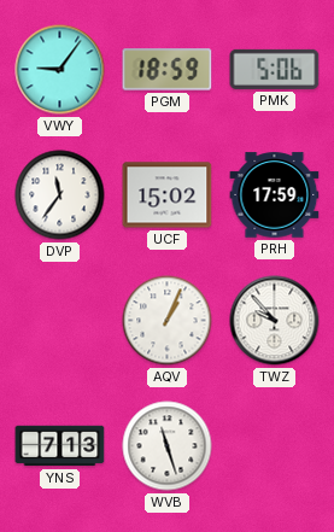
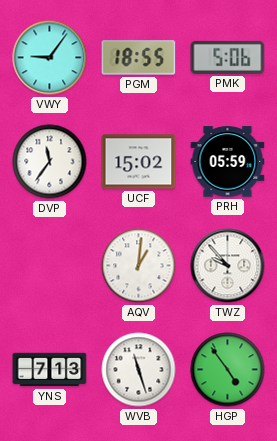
PGM: 18:59 -> 18:55 (139, 58)
PRH: 17:59 -> 05:59 (228, 162)
AQV: 1:04 -> 1:01 (139, 266)
HGP: none -> 4:54 (228, 370)
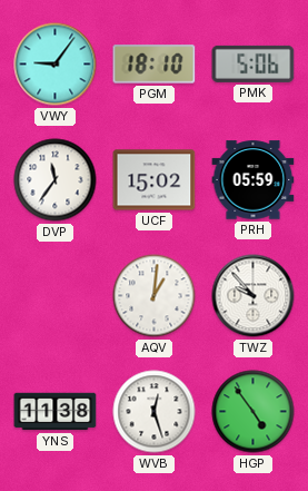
PGM: 18:55 -> 18:10 (155, 65)
YNS: 7:13 -> 11:38 (56, 412)
WVB: 11:27 -> 12:27 (155, 412)
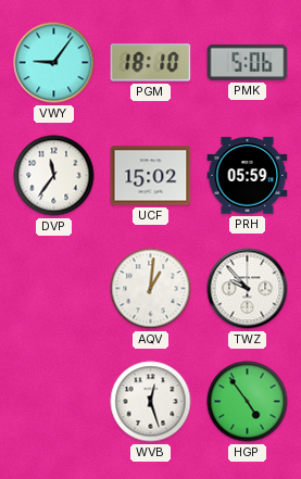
YNS: 11:38 -> none (56, 412)
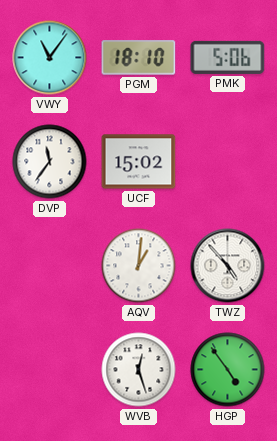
VWY: 9:06 -> 11:06 (50, 58)
PRH: 05:59 -> none (248, 176)
TWZ: 9:53 -> 4:53 (228, 266)
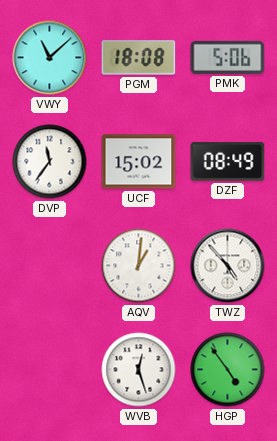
VWY: 11:06 -> 11:08 (50, 58)
PGM: 18:10 -> 18:08 (139, 58)
DZF: none -> 08:49 (228, 162)
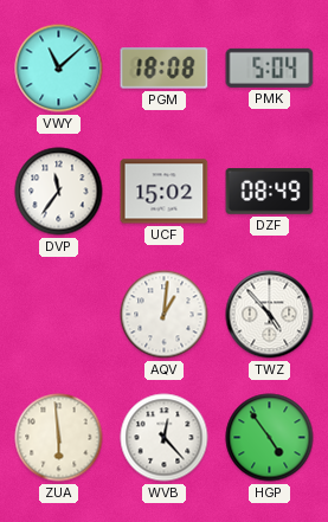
PMK: 5:06 -> 5:04 (270, 67)
ZUA: none -> 5:59 (59, 438)
WVB: 12:27 -> 12:23 (165, 438)
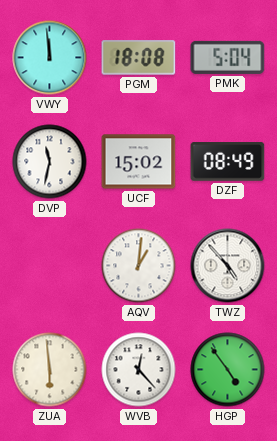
VWY: 11:08 -> 11:59 (50, 58)
DVP: 11:36 -> 11:32 (50, 162)
